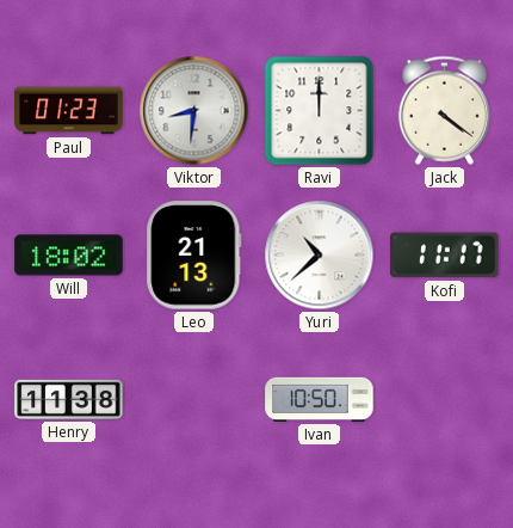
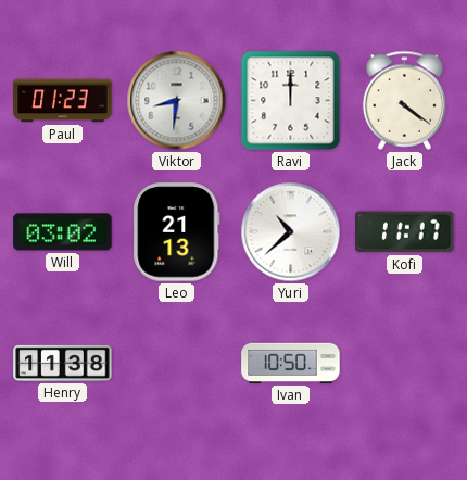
Will: 18:02 -> 03:02 (63, 232)
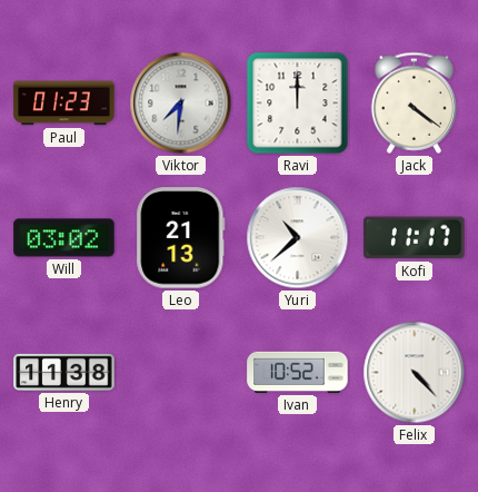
Viktor: 8:31 -> 7:31 (181, 104)
Ivan: 10:50 -> 10:52 (298, 372)
Felix: none -> 4:23 (415, 373)
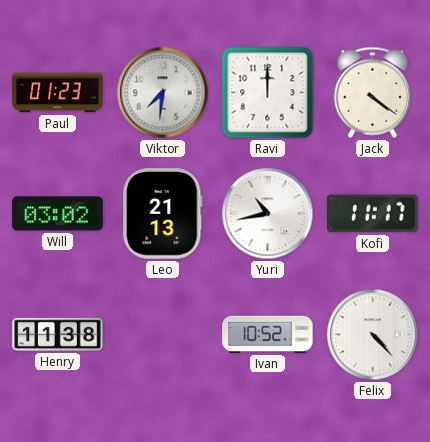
Yuri: 10:38 -> 10:43 (268, 214)
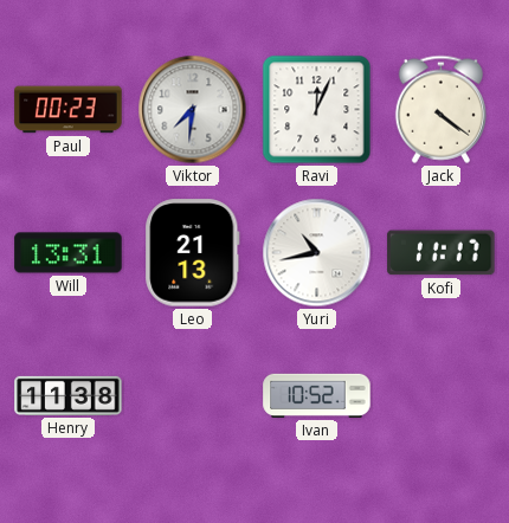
Paul: 01:23 -> 00:23 (69, 110)
Ravi: 12:00 -> 12:04 (317, 110)
Will: 03:02 -> 13:31 (69, 253)
Felix: 4:23 -> none (373, 335)
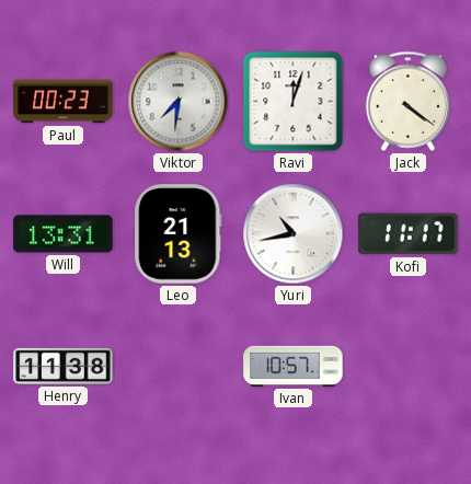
Ravi: 12:04 -> 12:03 (294, 102)
Ivan: 10:52 -> 10:57 (294, 366)
